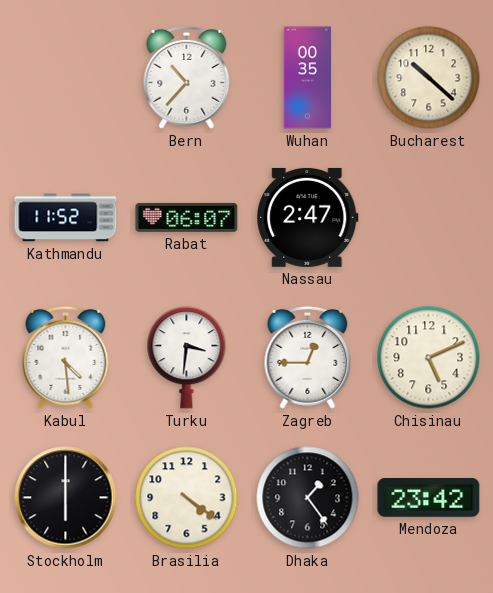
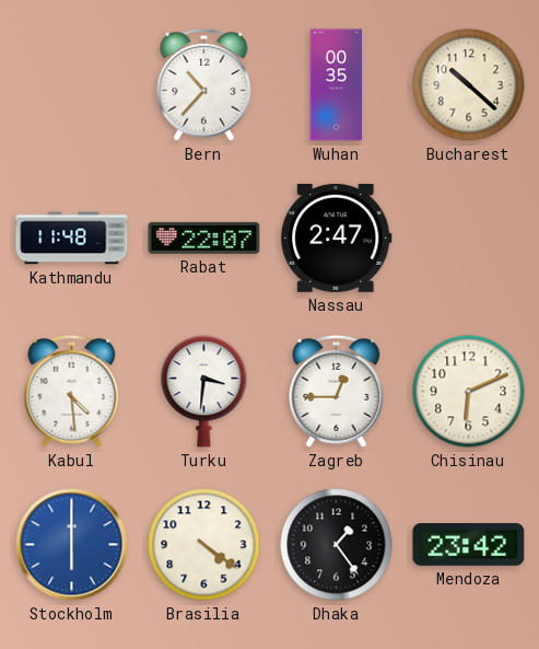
Kathmandu: 11:52 -> 11:48 (72, 239)
Rabat: 06:07 -> 22:07 (204, 237)
Chisinau: 5:11 -> 6:11 (469, 392)
Stockholm dial: black -> blue (72, 545)
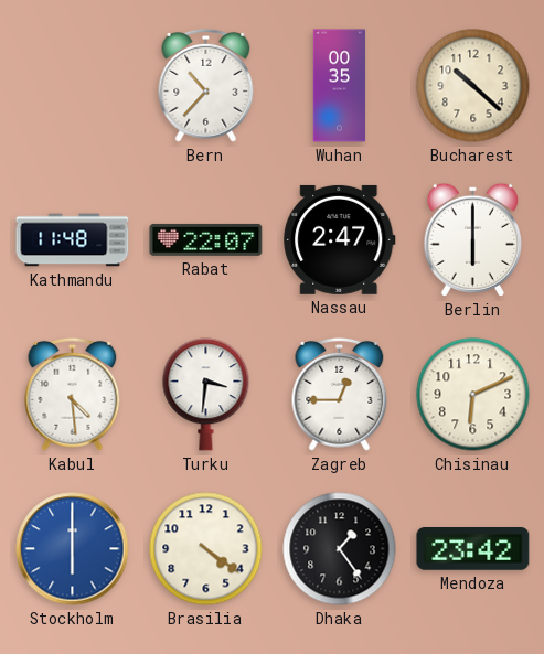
Berlin: none -> 6:00 (472, 239)
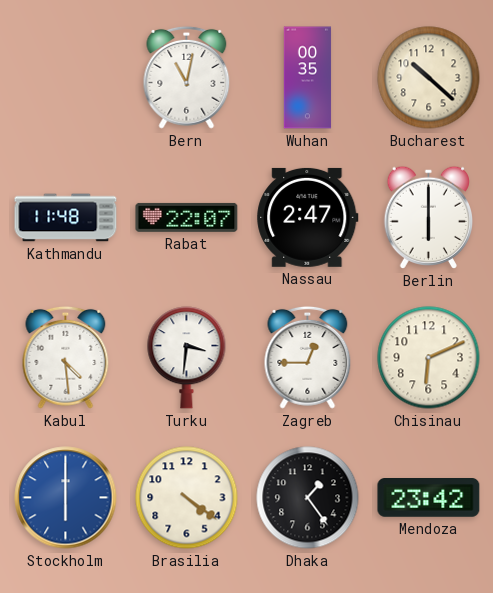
Bern: 10:37 -> 11:02 (187, 77)
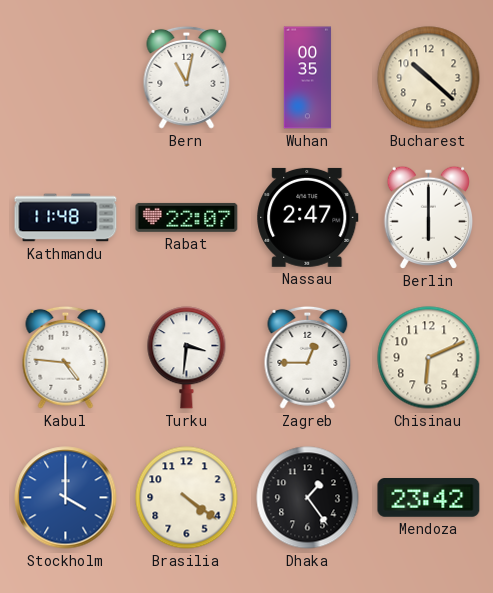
Kabul: 4:29 -> 4:46 (66, 357)
Stockholm: 6:00 -> 4:00 (66, 498)
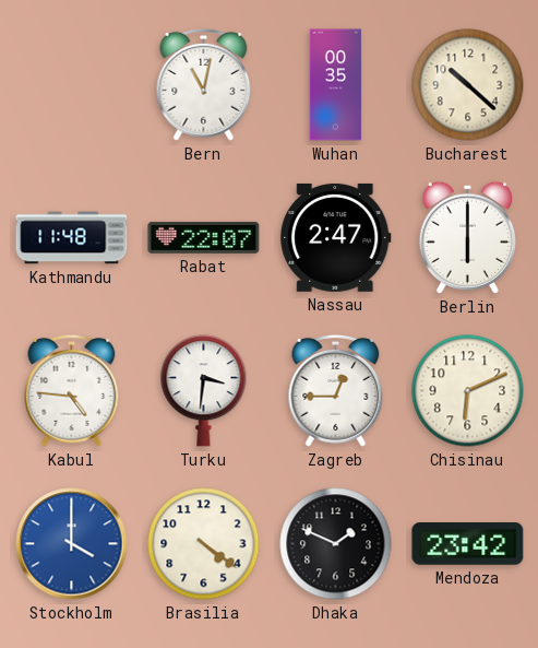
Dhaka: 1:24 -> 1:49 (336, 544)
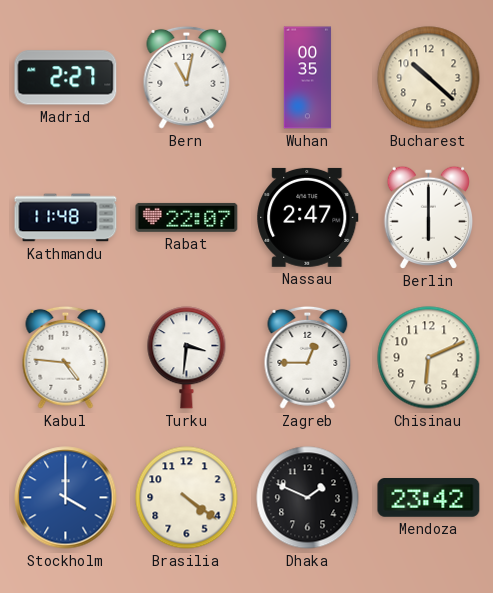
Madrid: none -> 2:27 (66, 78)
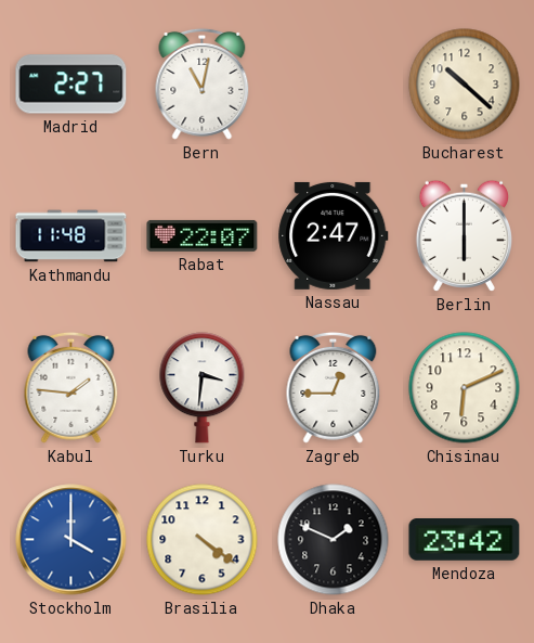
Wuhan: 00:35 -> none (308, 78)
Kabul: 4:46 -> 1:46 (71, 387)
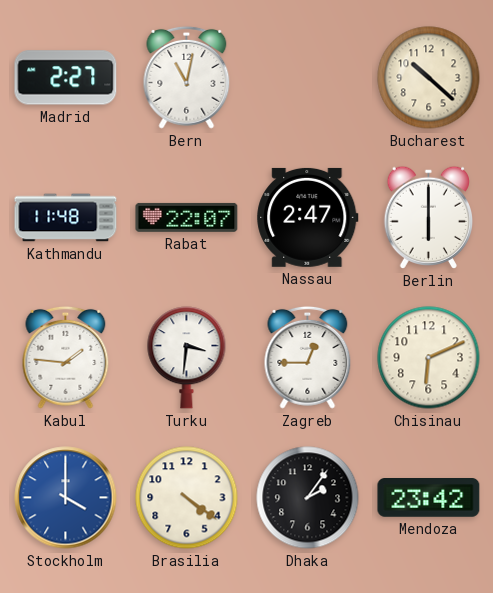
Dhaka: 1:49 -> 2:06 (308, 498)
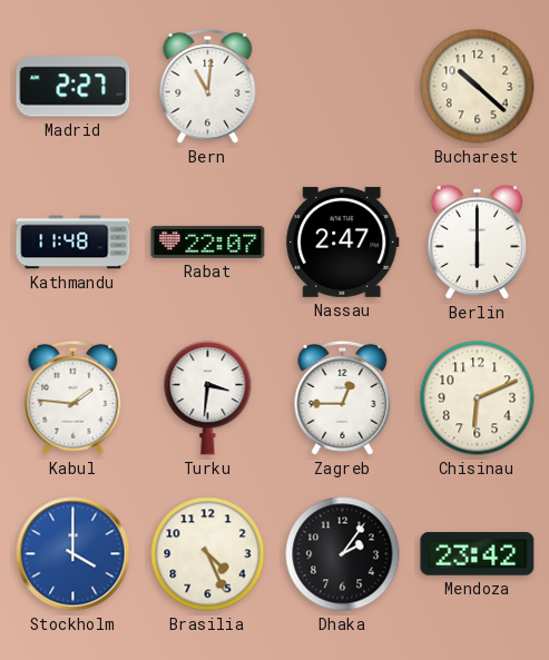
Bern: 11:02 -> 11:01 (208, 86)
Brasilia: 4:21 -> 4:26 (208, 554)
